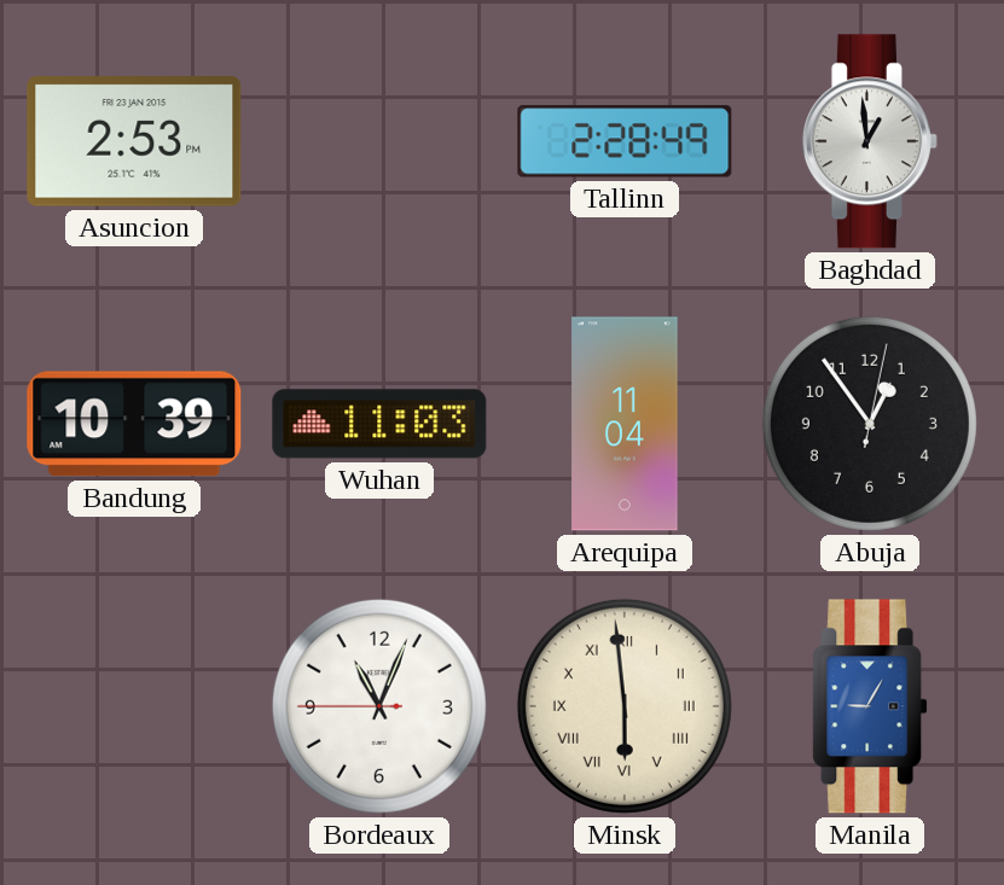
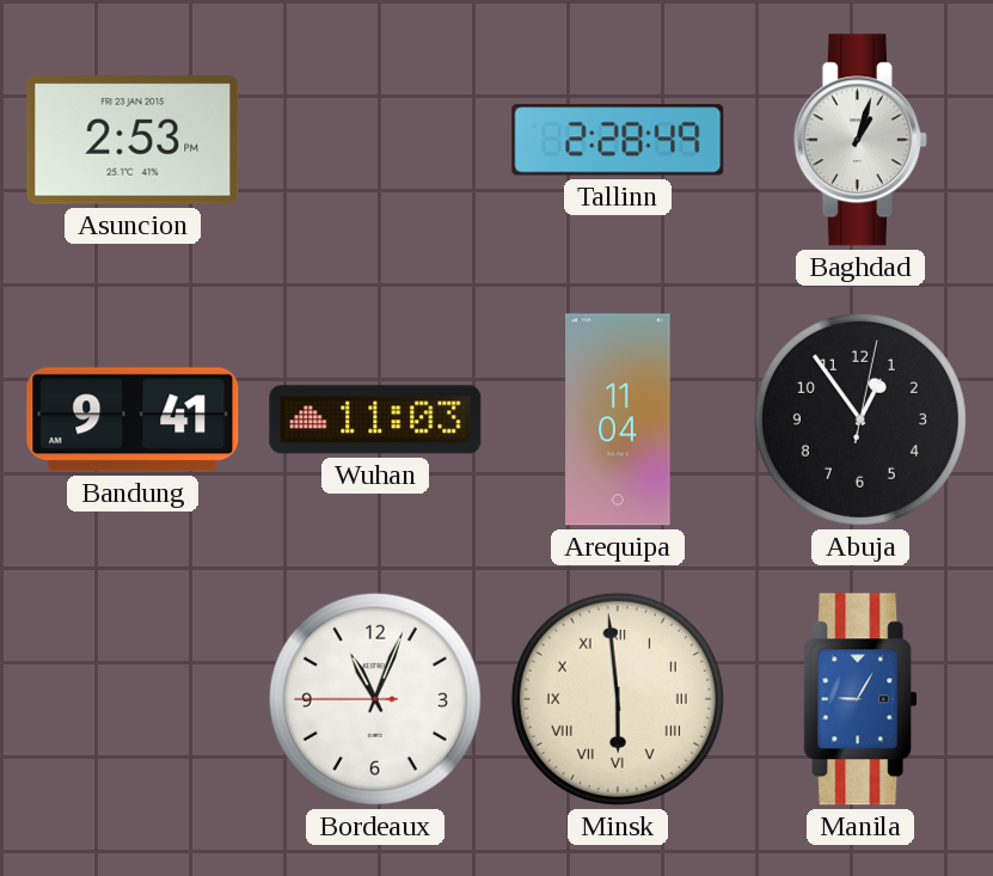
Baghdad: 12:59 -> 1:03 (860, 140)
Bandung: 10:39 -> 9:41 (133, 419)
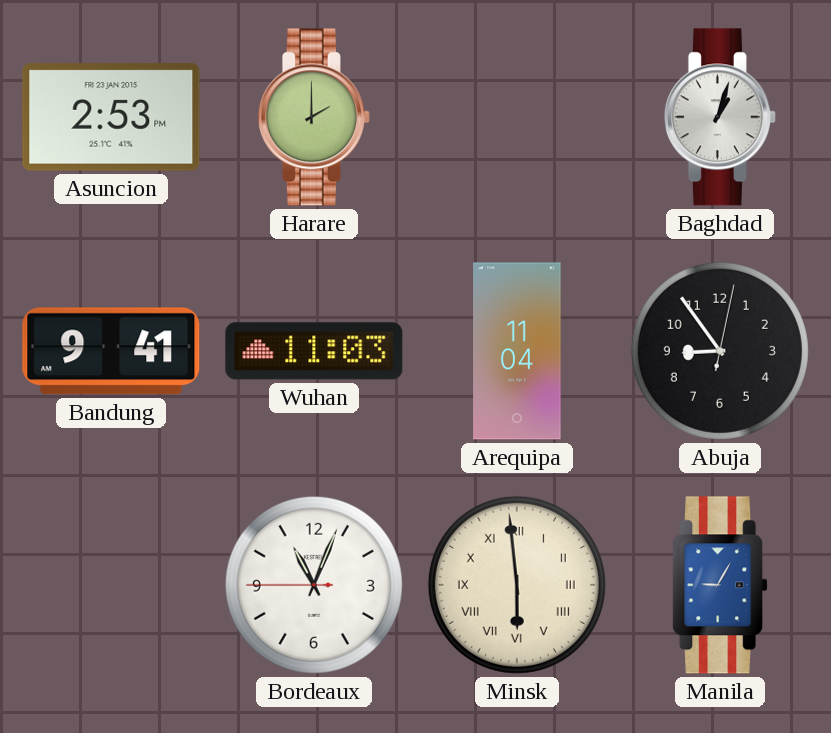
Harare: none -> 2:00 (314, 117)
Tallinn: 2:28 -> none (618, 140)
Abuja: 12:54 -> 8:54 (720, 351)
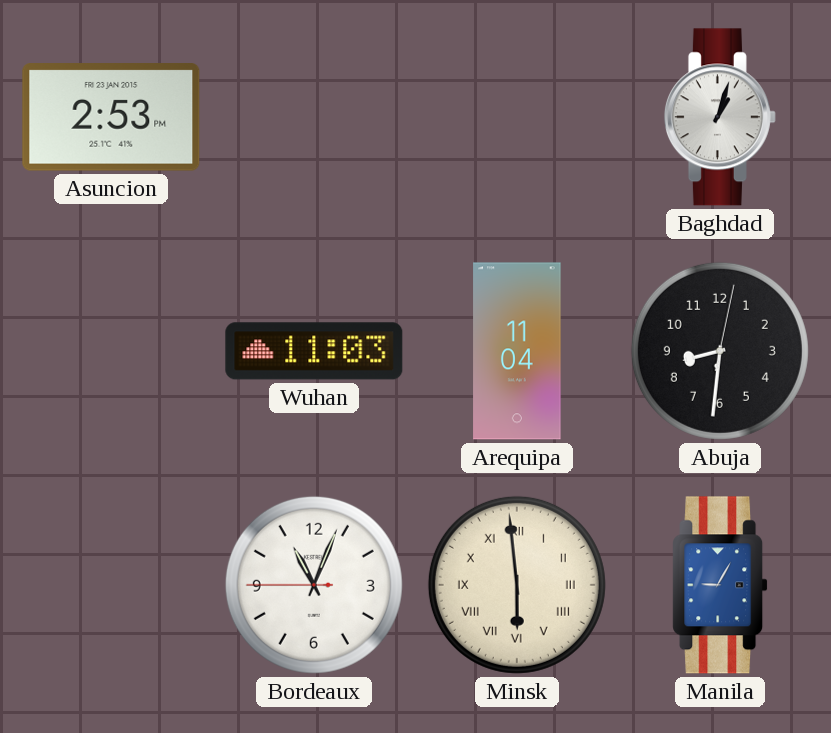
Harare: 2:00 -> none (314, 117)
Bandung: 9:41 -> none (111, 351)
Abuja: 8:54 -> 8:31 (720, 351)
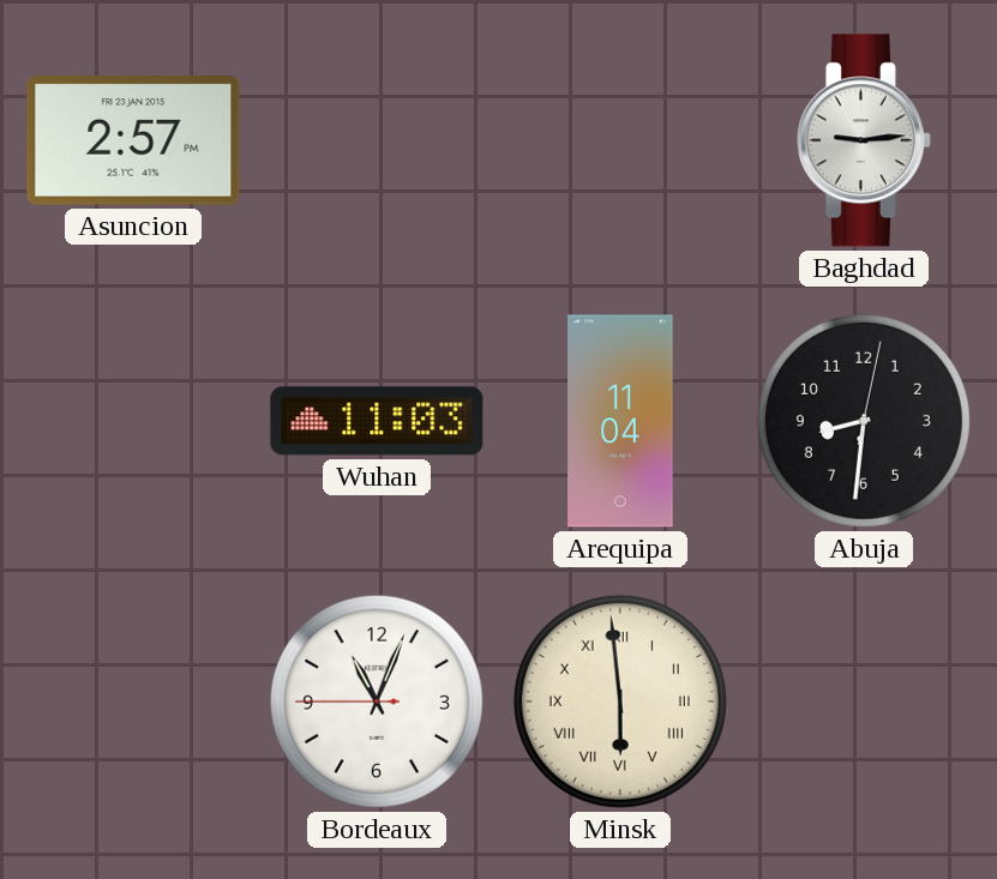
Asuncion: 2:53 -> 2:57 (133, 140)
Baghdad: 1:03 -> 9:14 (864, 140)
Manila: 9:05 -> none (720, 585)
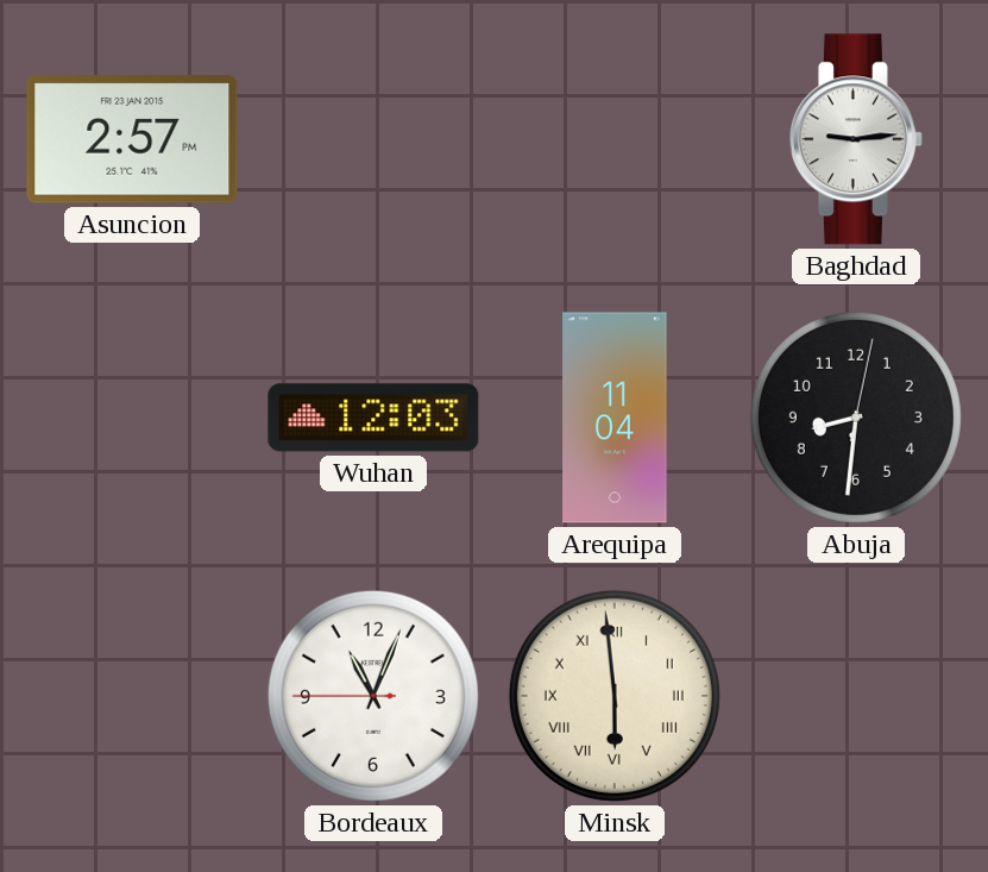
Wuhan: 11:03 -> 12:03 (373, 418)
